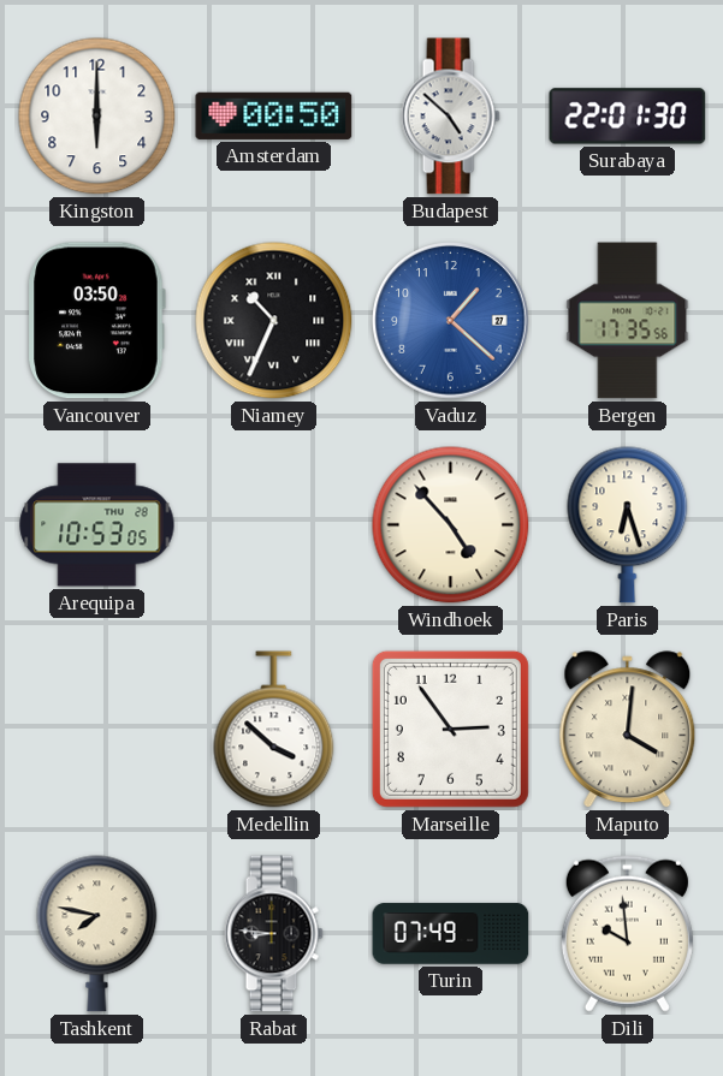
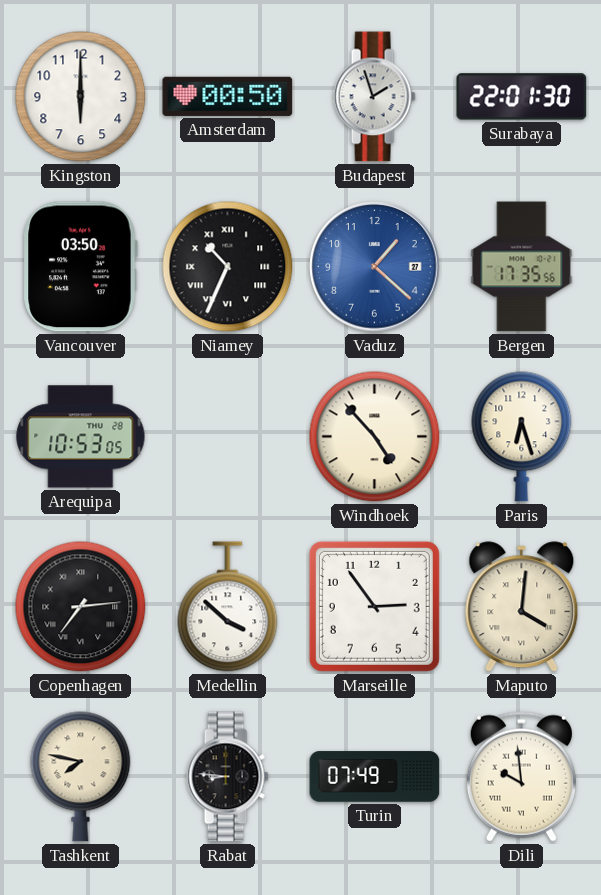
Budapest: 4:52 -> 1:57 (374, 97)
Copenhagen: none -> 7:14 (81, 607)
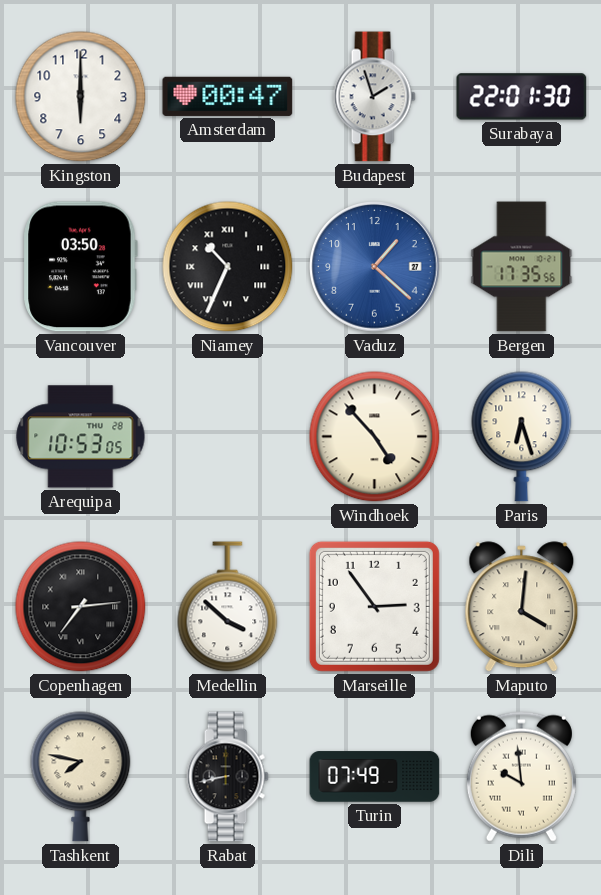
Amsterdam: 00:50 -> 00:47 (228, 96)
Rabat: 8:46 -> 8:43 (227, 777)
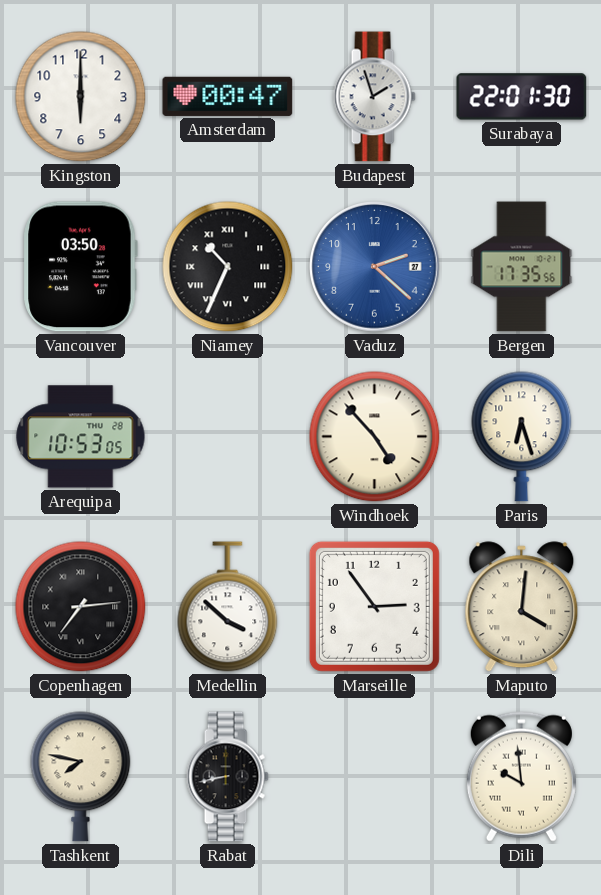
Vaduz: 1:22 -> 2:22 (375, 267)
Turin: 07:49 -> none (375, 777)
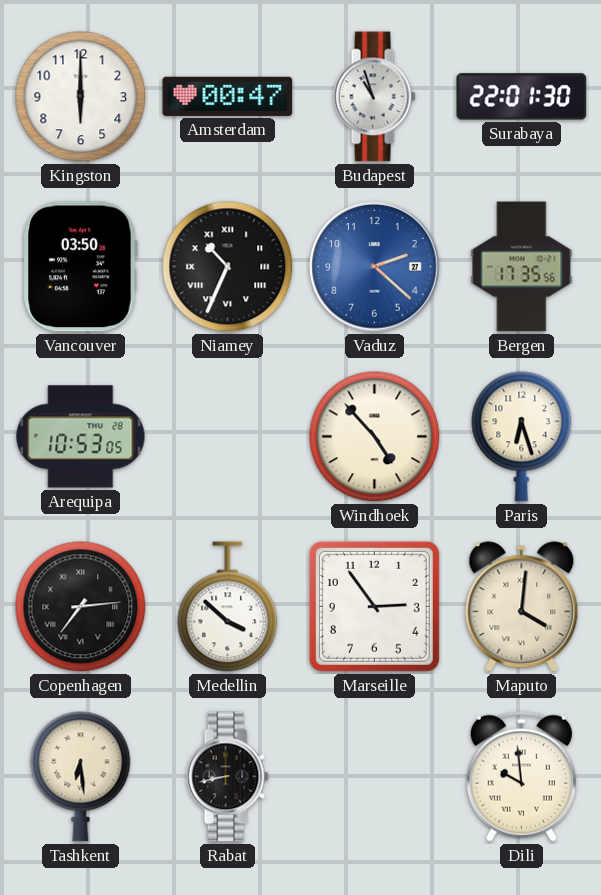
Budapest: 1:57 -> 10:57 (374, 97)
Tashkent: 7:47 -> 6:29 (81, 777)
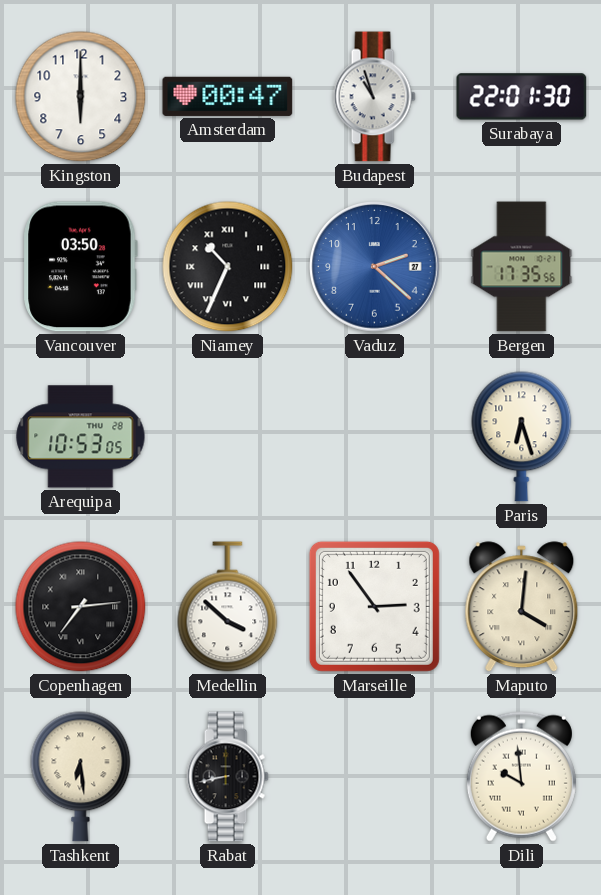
Windhoek: 4:53 -> none (375, 437)
